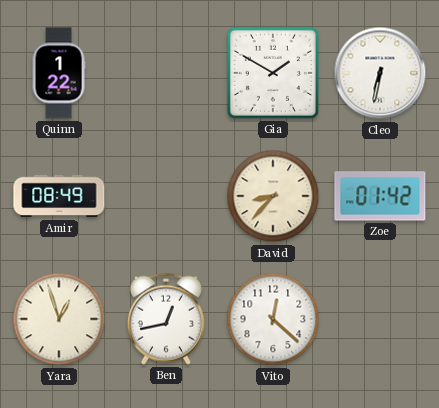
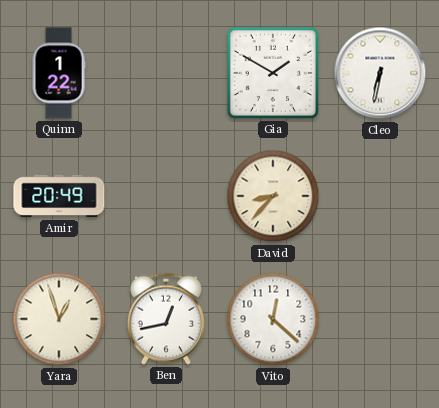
Amir: 08:49 -> 20:49 (59, 196)
Zoe: 01:42 -> none (380, 196)
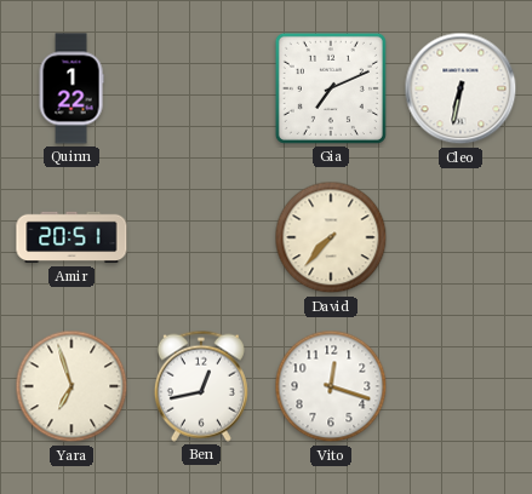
Gia: 1:50 -> 7:11 (331, 88)
Amir: 20:49 -> 20:51 (71, 237)
David: 8:37 -> 7:37 (331, 237)
Yara: 12:57 -> 6:57 (71, 386)
Vito: 12:22 -> 12:18 (331, 386)
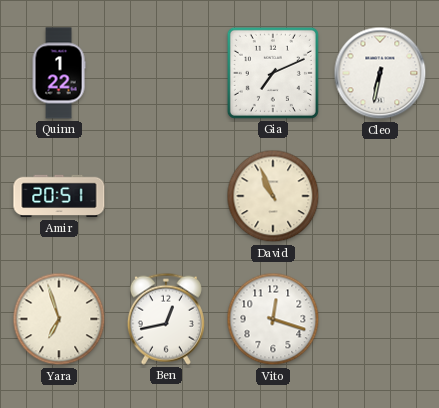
David: 7:37 -> 10:56 (273, 196)
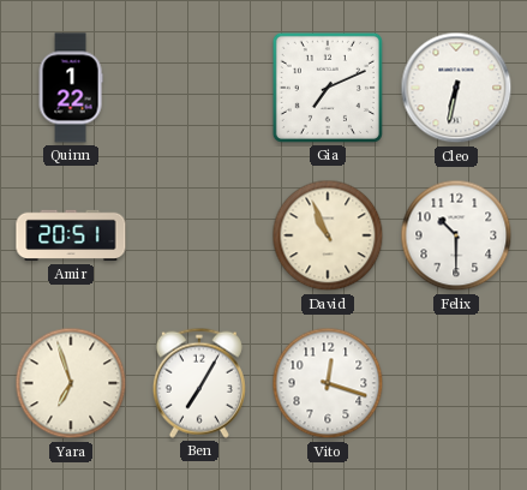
Felix: none -> 10:30 (456, 235)
Ben: 12:43 -> 7:05 (199, 383)
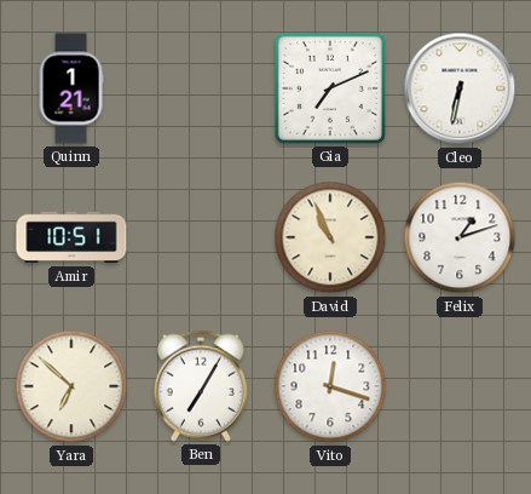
Quinn: 1:22 -> 1:21 (71, 88)
Amir: 20:51 -> 10:51 (71, 237)
Felix: 10:30 -> 1:12 (460, 237)
Yara: 6:57 -> 6:52 (71, 386)
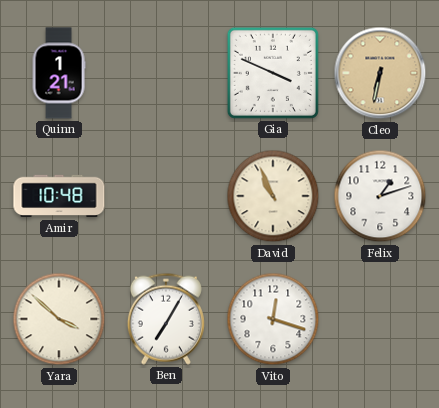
Gia: 7:11 -> 3:49 (273, 73)
Cleo dial: white -> champagne (380, 73)
Amir: 10:51 -> 10:48 (59, 196)
Yara: 6:52 -> 3:52 (59, 319)
